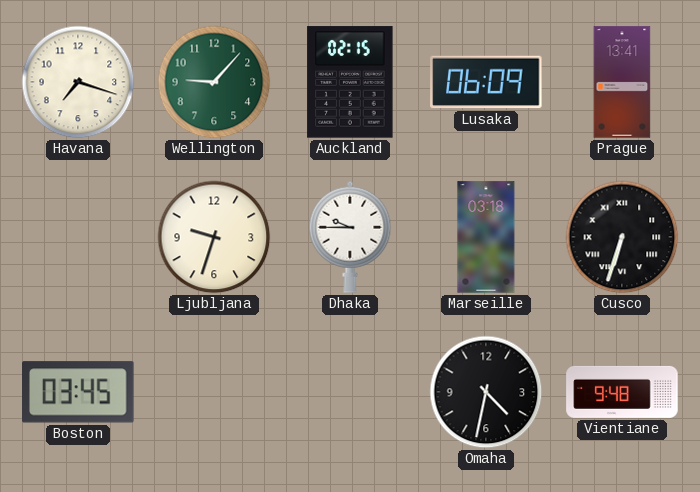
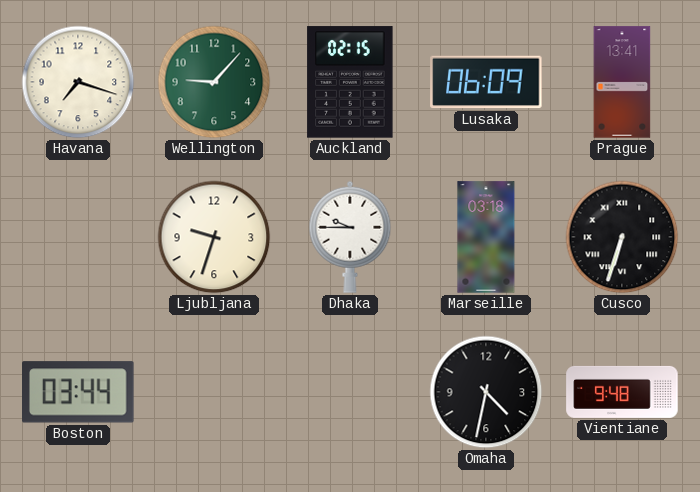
Boston: 03:45 -> 03:44 (78, 392)
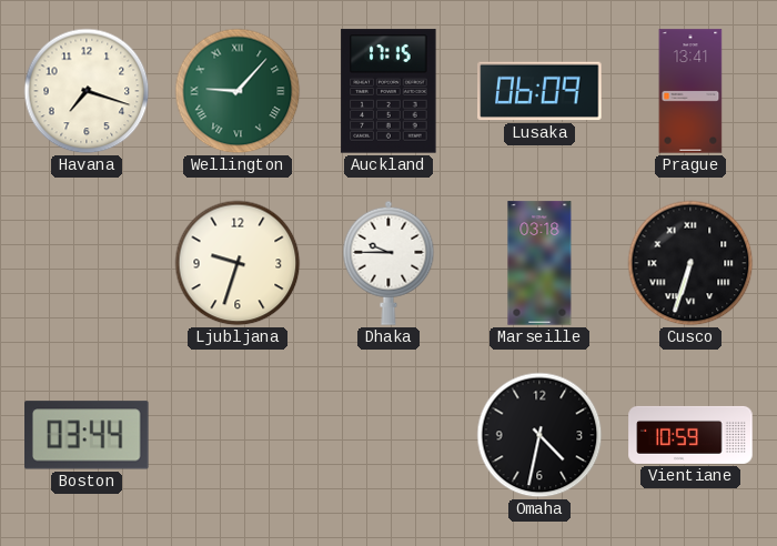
Wellington numerals: Arabic -> Roman (238, 91)
Auckland: 02:15 -> 17:15 (389, 91)
Vientiane: 9:48 -> 10:59 (690, 435)
